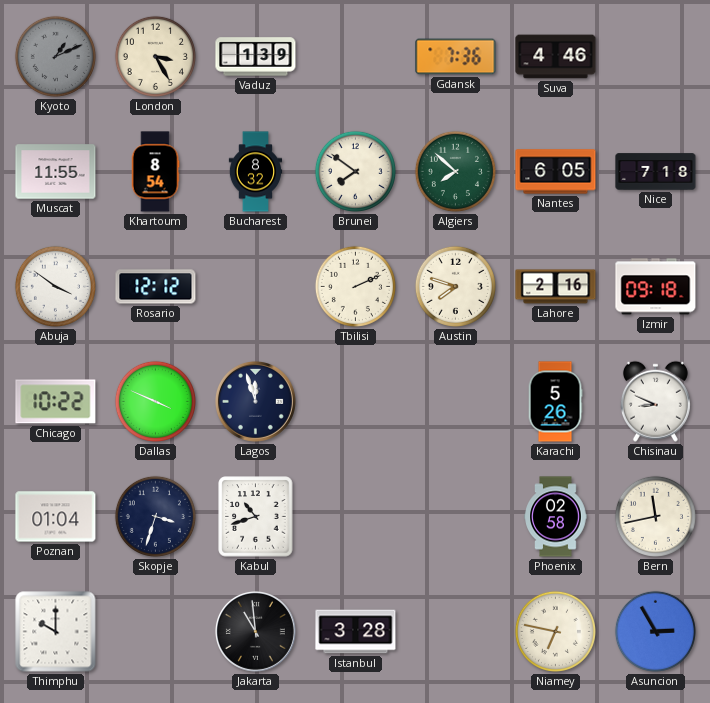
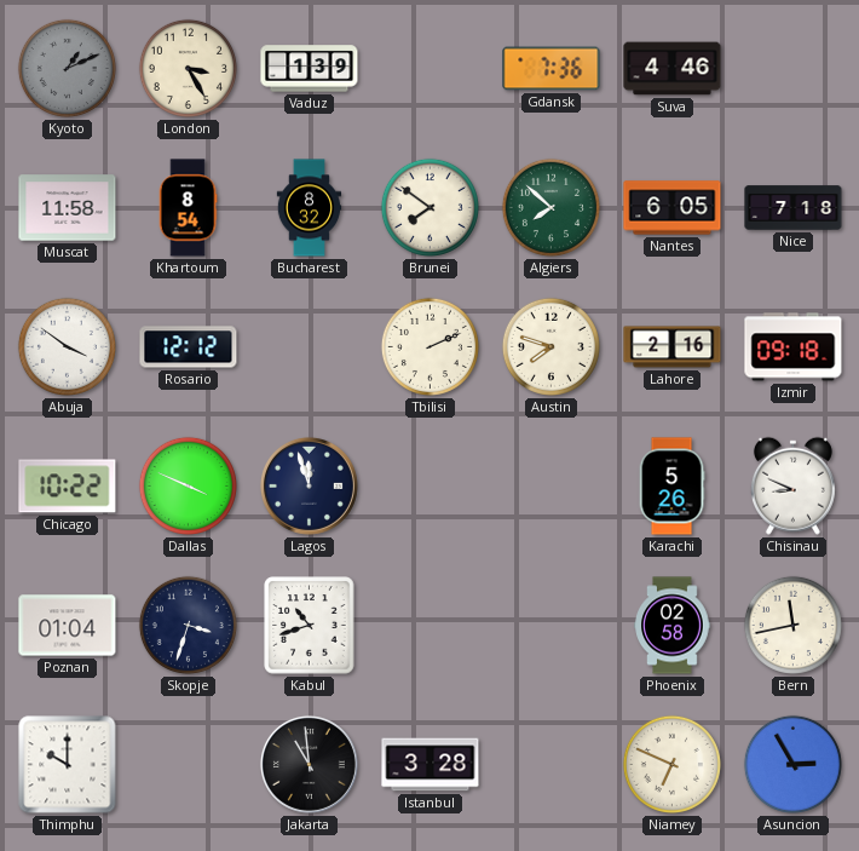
Muscat: 11:55 -> 11:58 (68, 208)
Niamey: 6:47 -> 6:49 (671, 764)
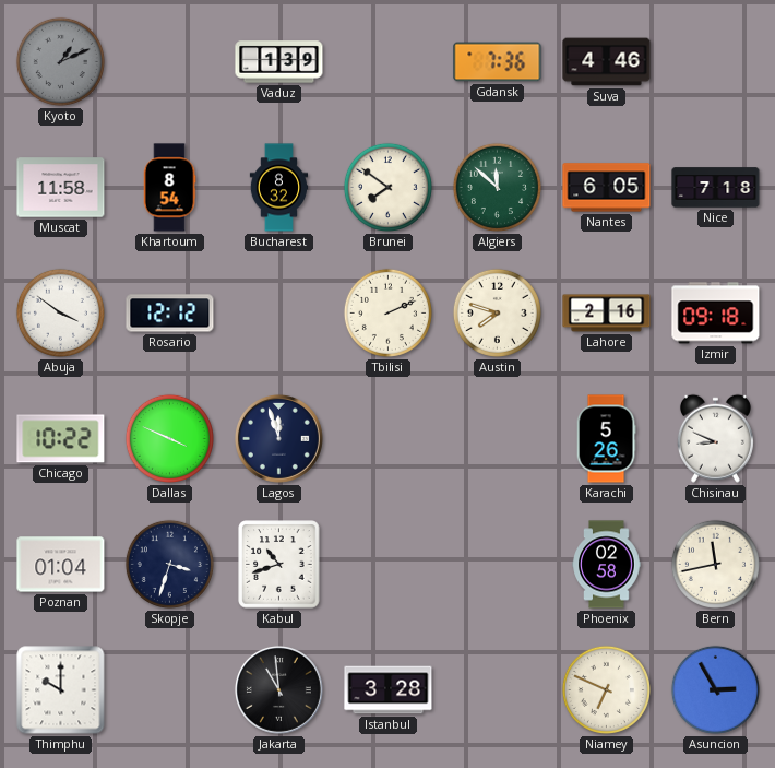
London: 3:25 -> none (188, 68)
Algiers: 7:52 -> 11:52 (497, 187)
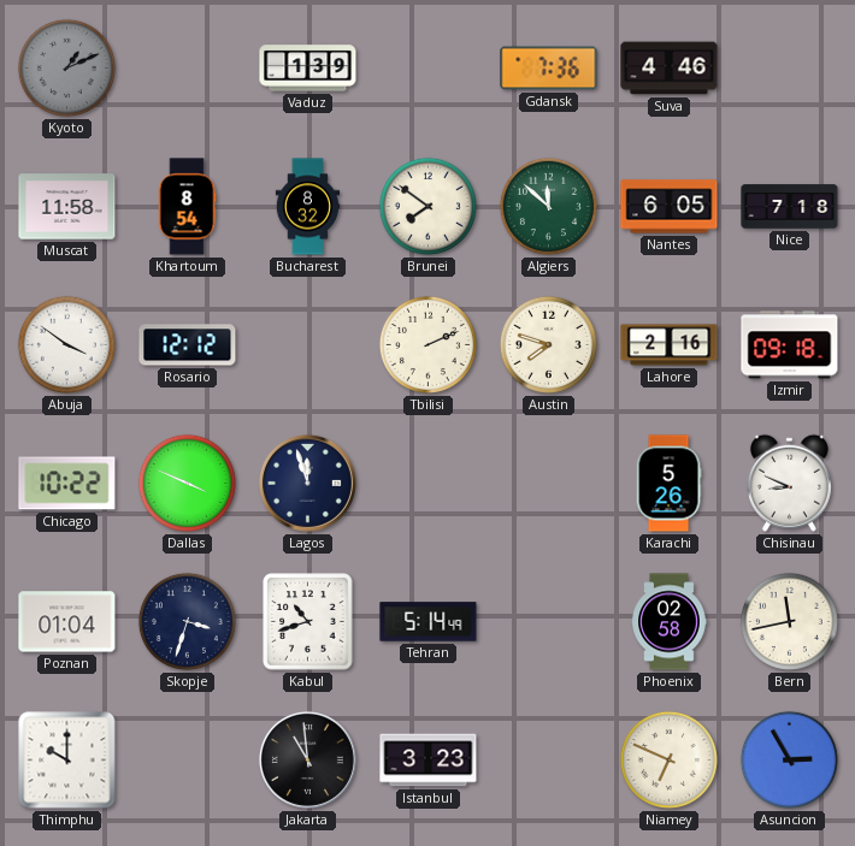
Tehran: none -> 5:14 (429, 622)
Istanbul: 3:28 -> 3:23 (429, 761)
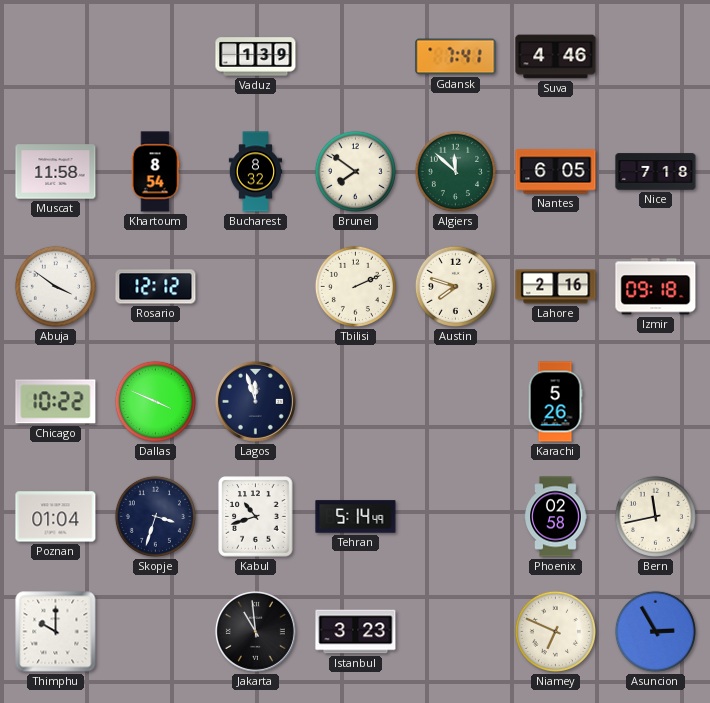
Kyoto: 1:11 -> none (66, 67)
Gdansk: 7:36 -> 7:41 (456, 57)
Chisinau: 8:49 -> none (789, 483)
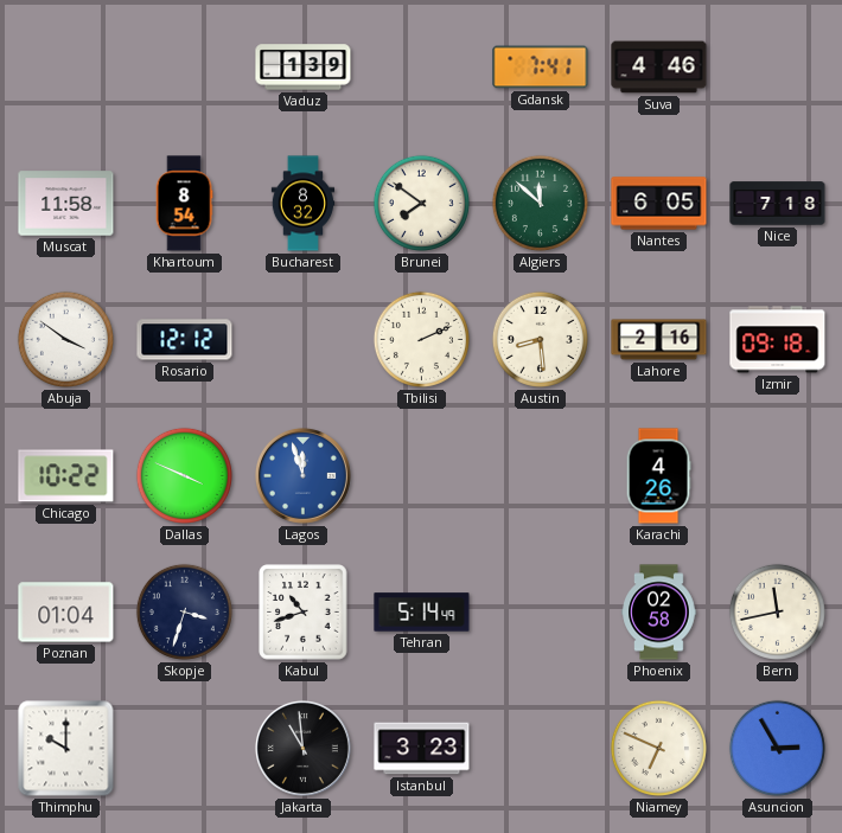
Austin: 7:48 -> 8:29 (540, 339)
Lagos dial: navy -> blue (302, 475)
Karachi: 5:26 -> 4:26 (658, 476)
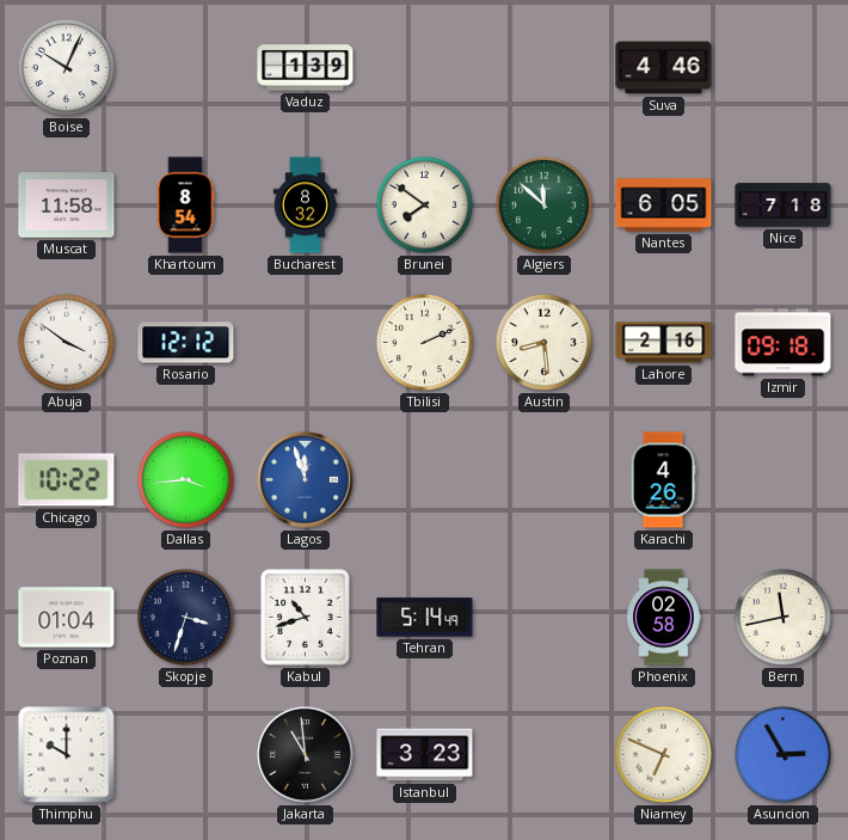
Boise: none -> 10:04 (66, 67)
Gdansk: 7:41 -> none (541, 68)
Dallas: 3:49 -> 3:44 (185, 479)
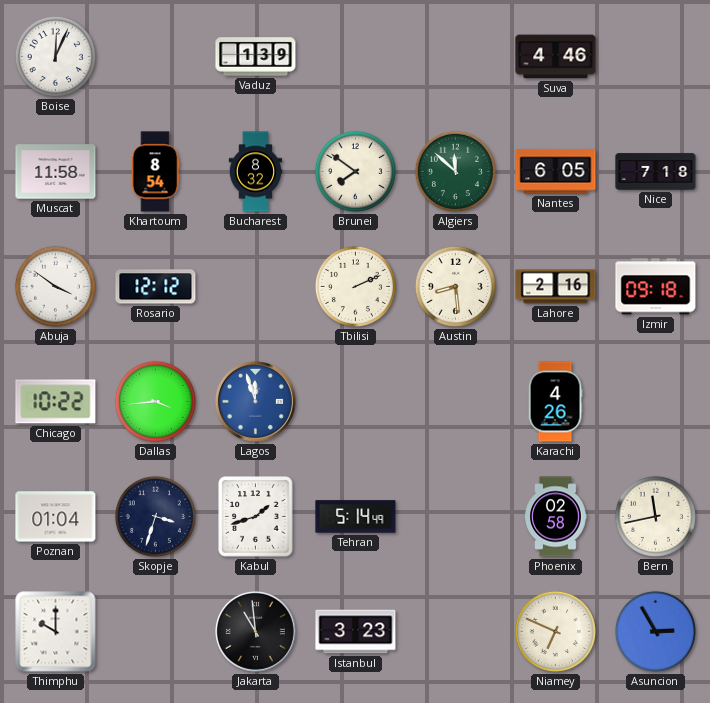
Boise: 10:04 -> 12:04 (55, 56)
Kabul: 10:42 -> 1:42 (256, 517)
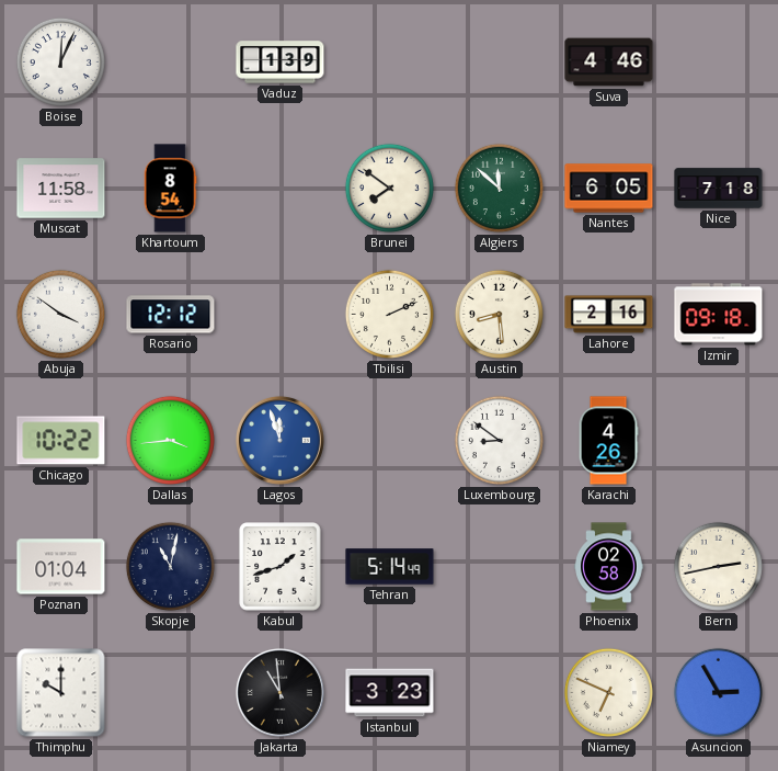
Bucharest: 8:32 -> none (256, 172)
Luxembourg: none -> 8:51 (499, 440)
Skopje: 3:33 -> 11:02 (170, 566)
Bern: 11:43 -> 2:43 (718, 566)
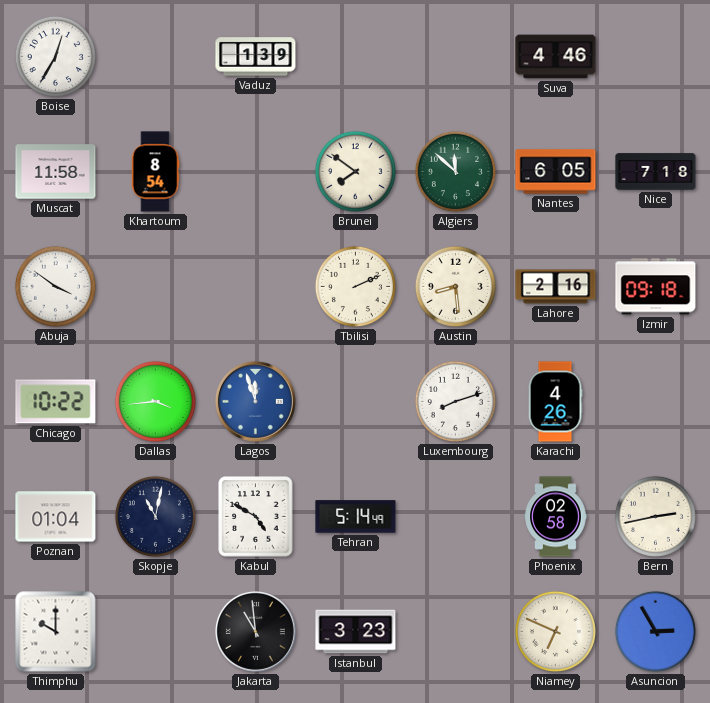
Boise: 12:04 -> 12:35 (55, 56)
Rosario: 12:12 -> none (171, 315)
Luxembourg: 8:51 -> 8:12 (455, 401)
Kabul: 1:42 -> 4:50 (256, 517)
